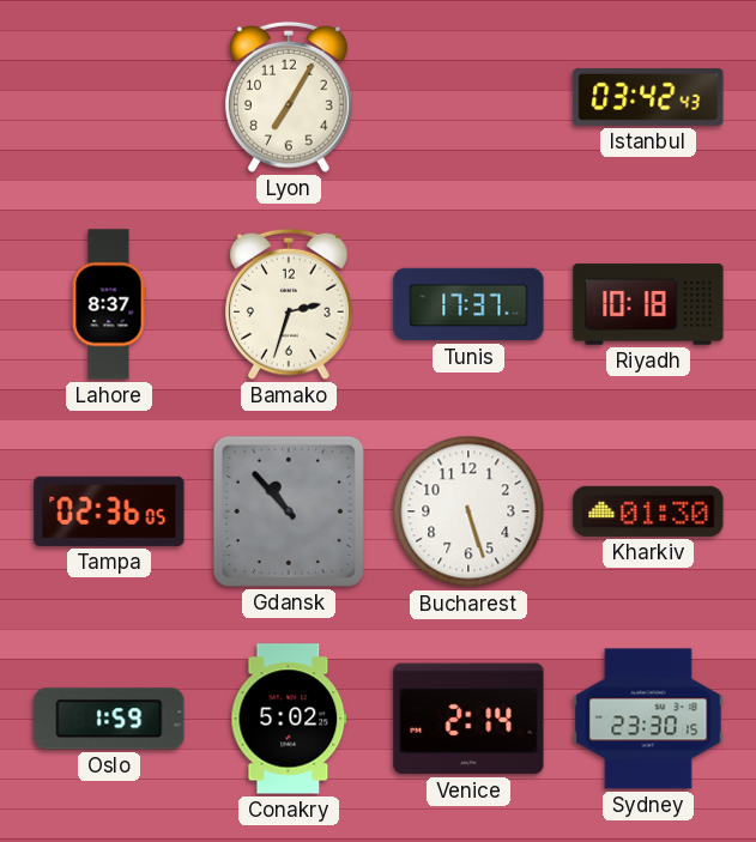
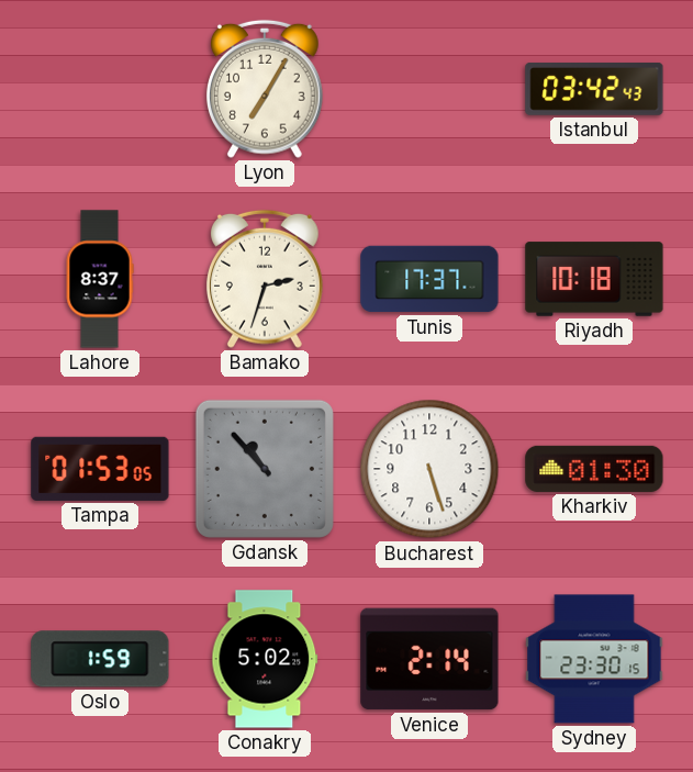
Tampa: 02:36 -> 01:53 (100, 469)
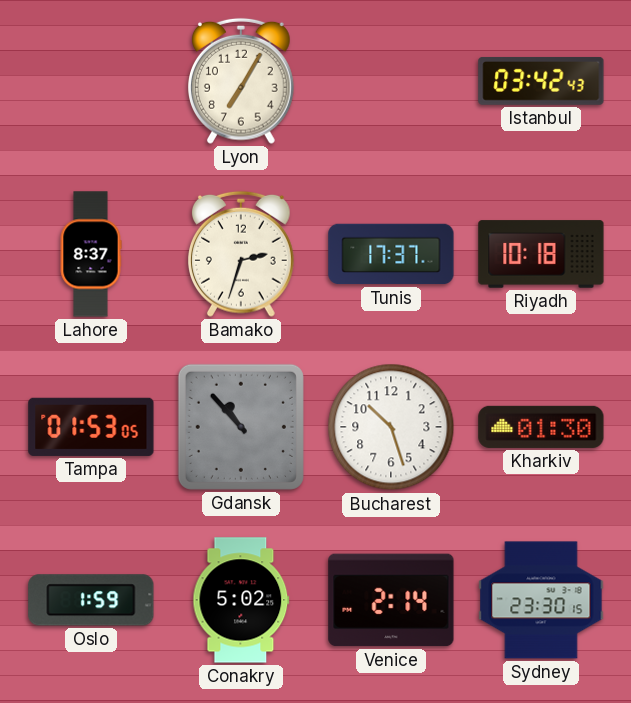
Bucharest: 5:27 -> 10:27 (391, 427)
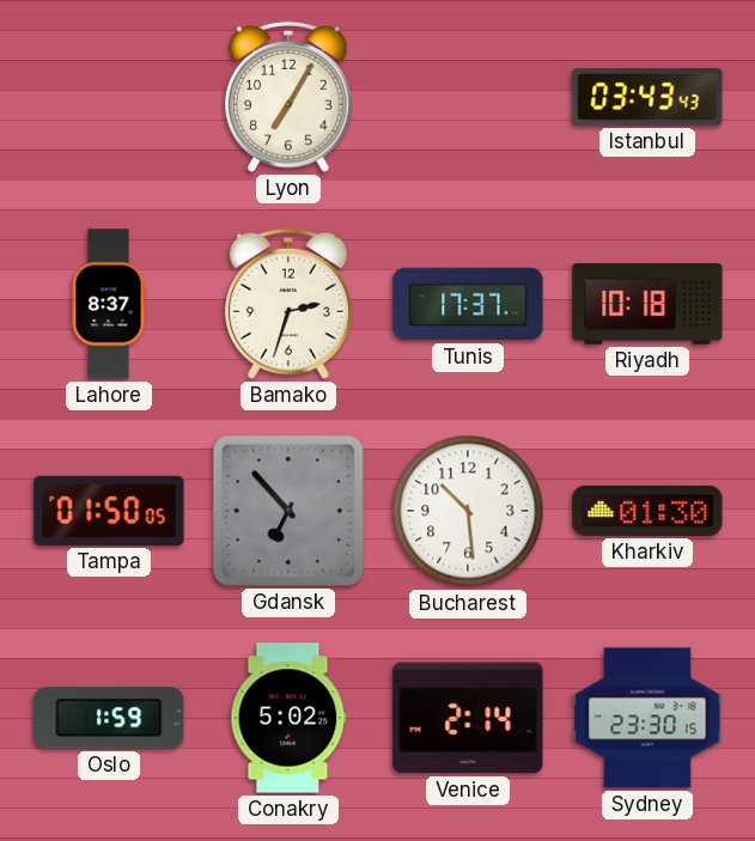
Istanbul: 03:42 -> 03:43 (647, 97)
Tampa: 01:53 -> 01:50 (109, 511)
Gdansk: 10:53 -> 6:53 (288, 511)
Bucharest: 10:27 -> 10:29 (468, 511)
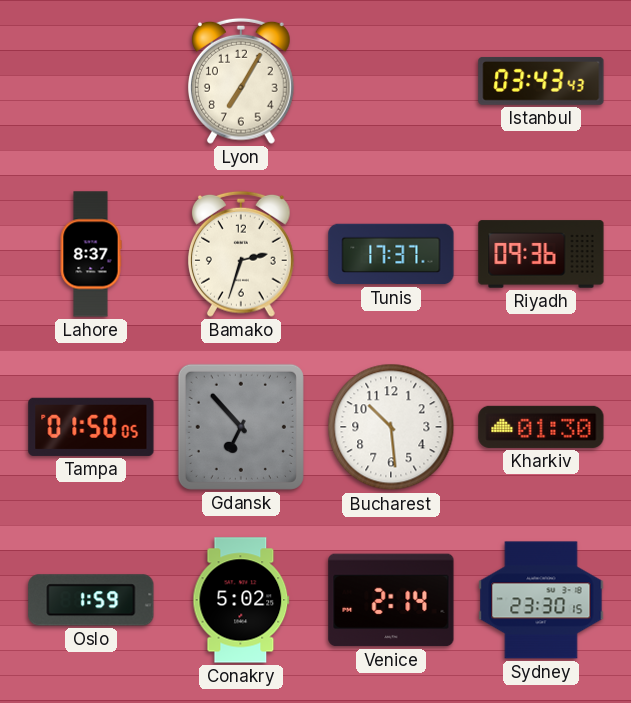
Riyadh: 10:18 -> 09:36 (541, 254)
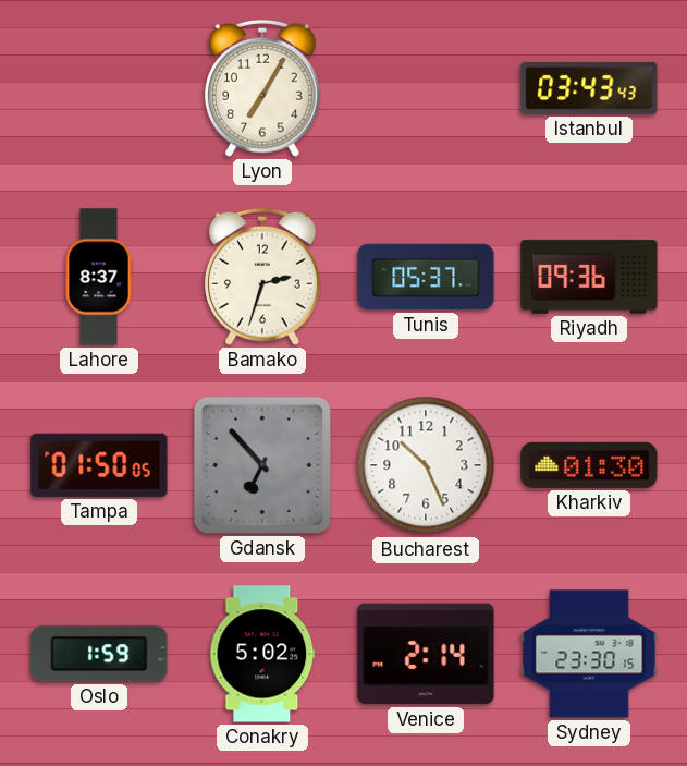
Tunis: 17:37 -> 05:37 (426, 277)
Bucharest: 10:29 -> 10:26 (426, 465)
